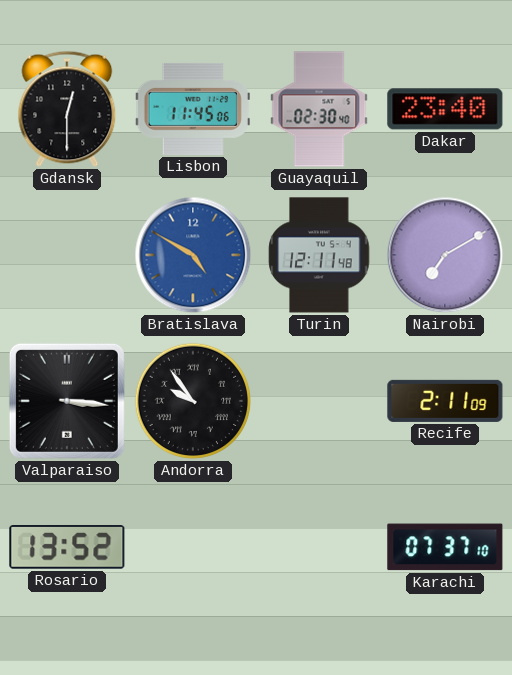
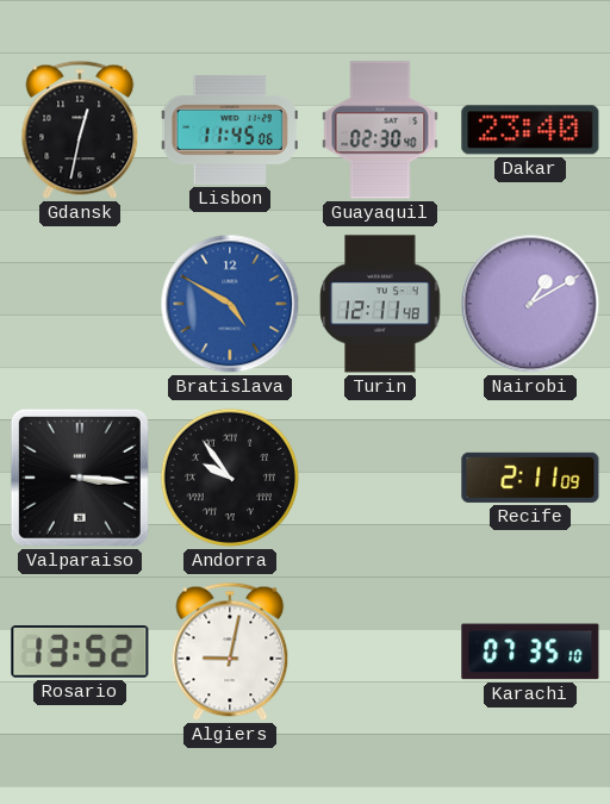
Gdansk: 12:30 -> 12:32 (80, 130)
Nairobi: 7:10 -> 1:10 (530, 304)
Algiers: none -> 9:02 (230, 652)
Karachi: 07:37 -> 07:35 (530, 652)
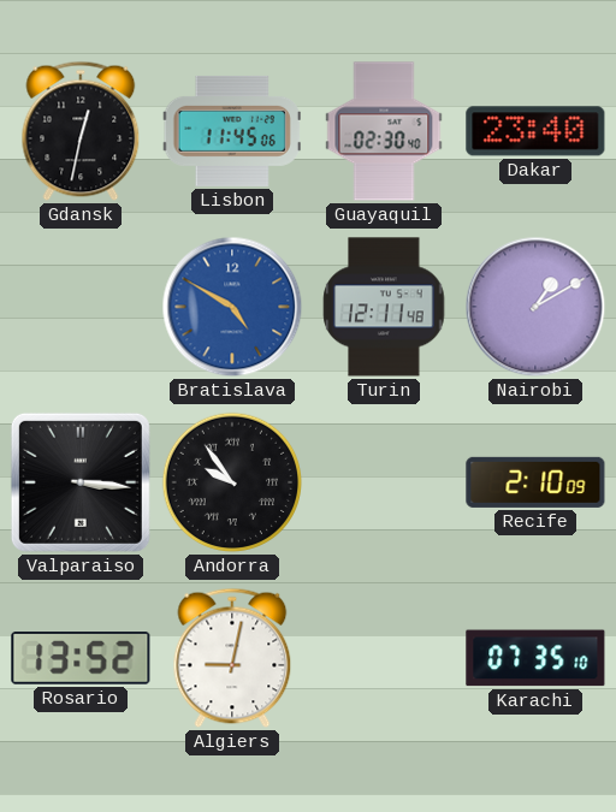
Recife: 2:11 -> 2:10 (535, 482)
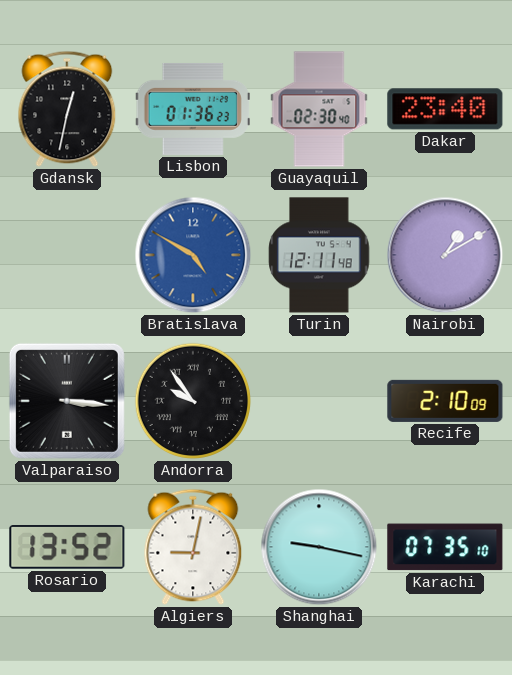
Lisbon: 11:45 -> 01:36 (193, 109)
Shanghai: none -> 9:17 (319, 547)
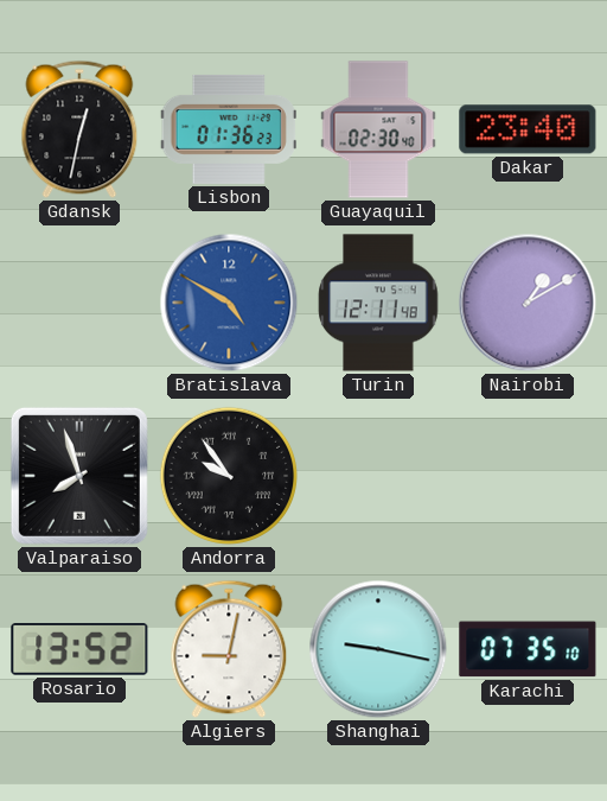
Valparaiso: 3:16 -> 7:57 (79, 476)
Recife: 2:10 -> none (445, 401)
